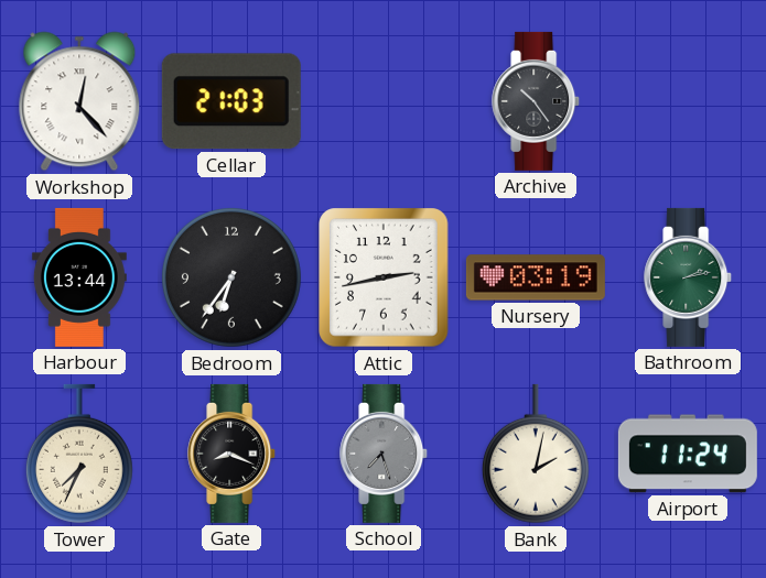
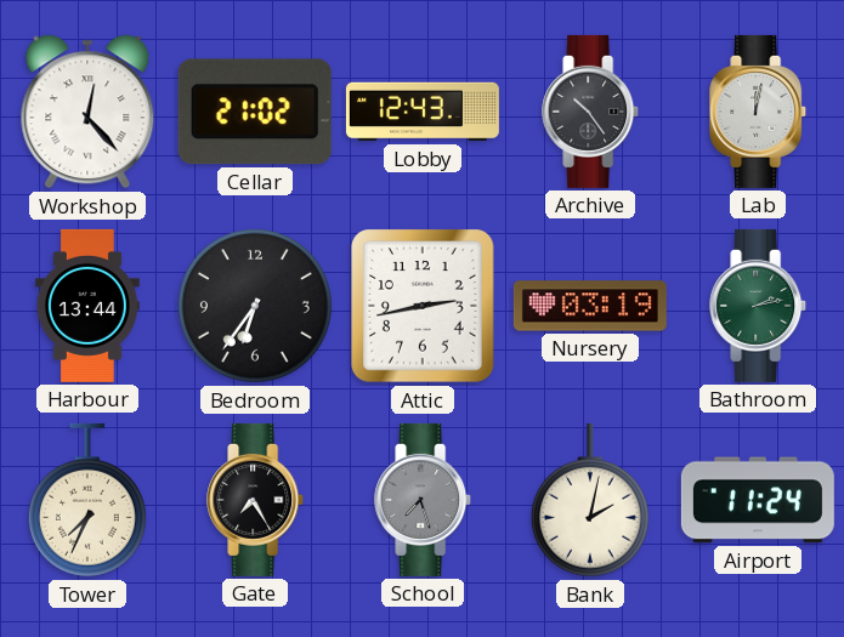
Cellar: 21:03 -> 21:02 (255, 112)
Lobby: none -> 12:43 (423, 112)
Lab: none -> 12:02 (759, 112)
Gate: 8:19 -> 7:25 (256, 500)
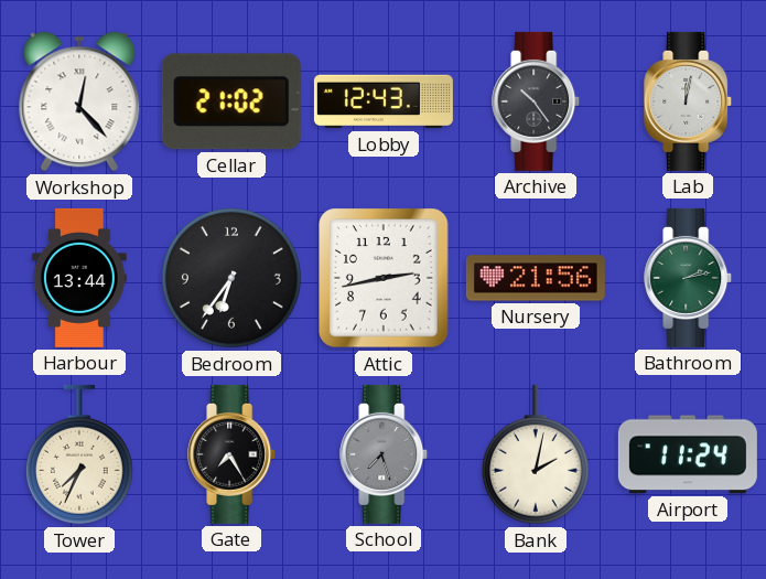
Nursery: 03:19 -> 21:56 (536, 278)
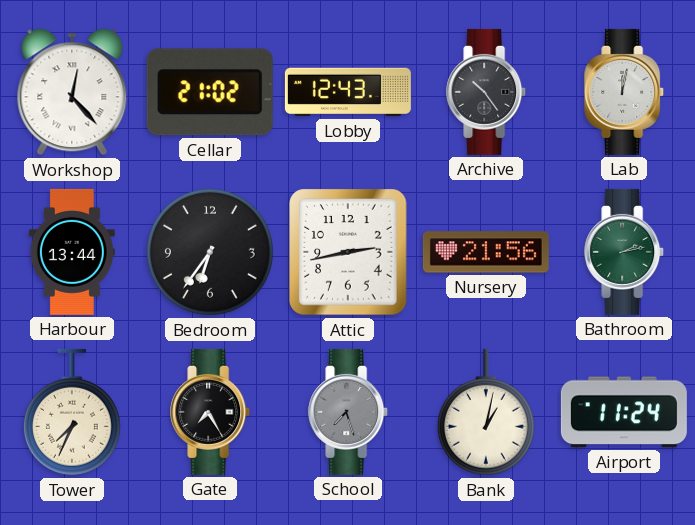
Bank: 2:02 -> 1:02 (486, 412)
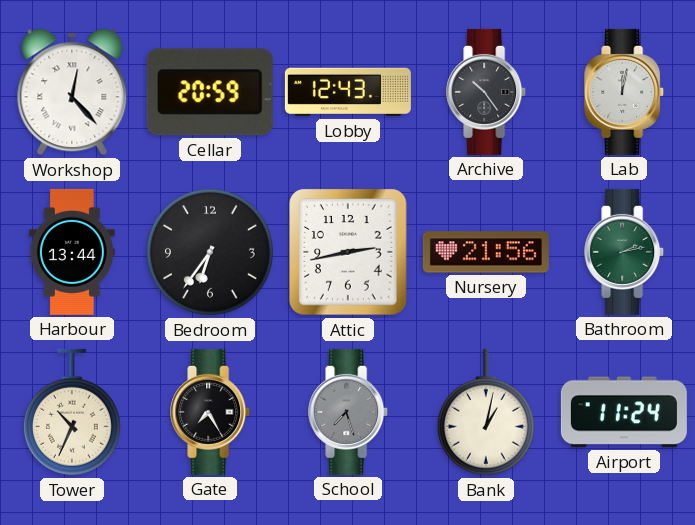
Cellar: 21:02 -> 20:59 (210, 92)
Tower: 7:34 -> 10:34 (72, 412)
